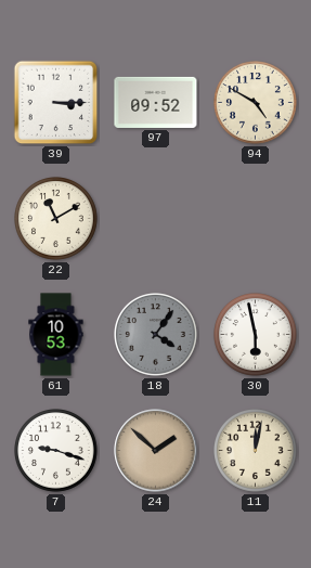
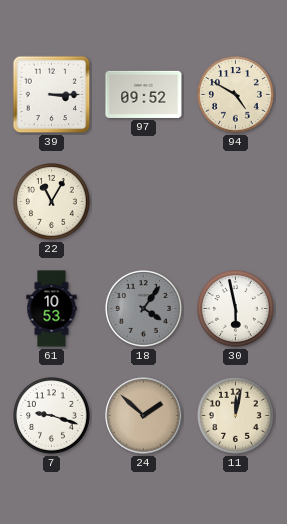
22: 11:10 -> 11:05 (52, 202)
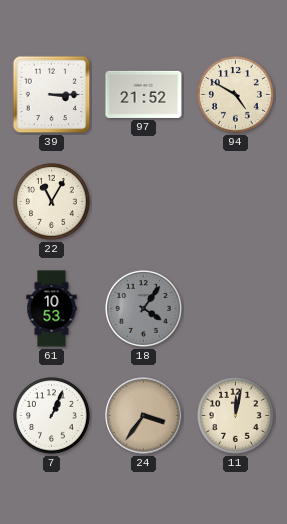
97: 09:52 -> 21:52 (144, 94)
30: 5:58 -> none (236, 309)
7: 9:18 -> 1:04 (52, 416)
24: 1:52 -> 3:36 (144, 416)
